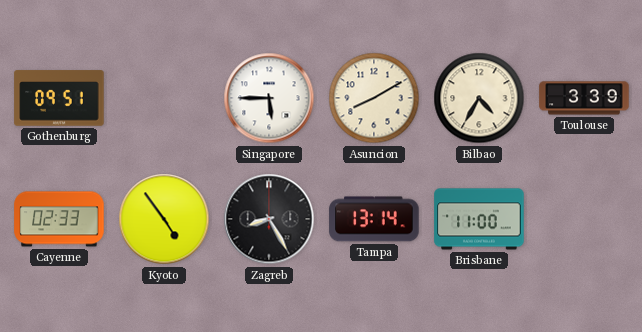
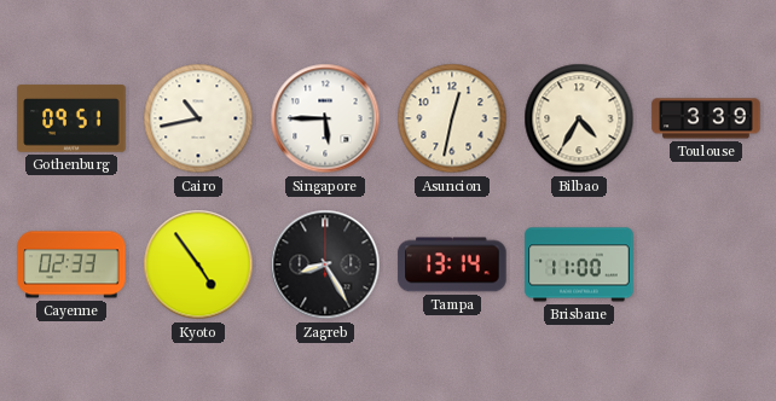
Cairo: none -> 10:43 (198, 118)
Asuncion: 8:10 -> 12:32 (452, 118)
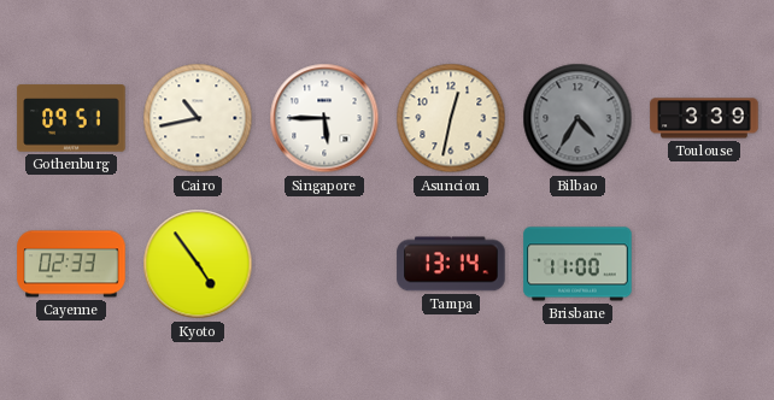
Bilbao dial: cream -> grey (577, 118)
Zagreb: 8:25 -> none (325, 265)
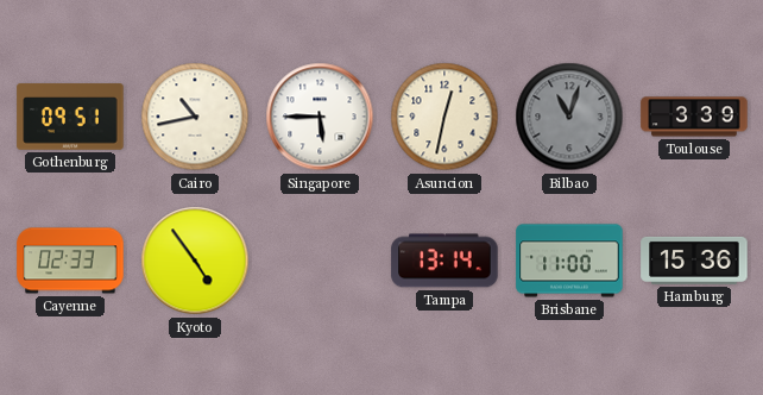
Bilbao: 4:35 -> 11:03 (569, 117)
Hamburg: none -> 15:36 (694, 261)
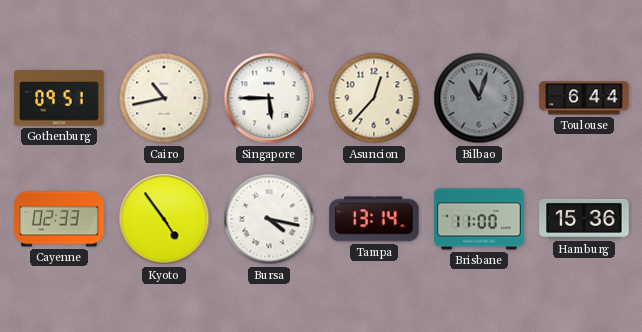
Asuncion: 12:32 -> 12:37 (374, 98)
Toulouse: 3:39 -> 6:44 (584, 98)
Bursa: none -> 4:17 (269, 219)
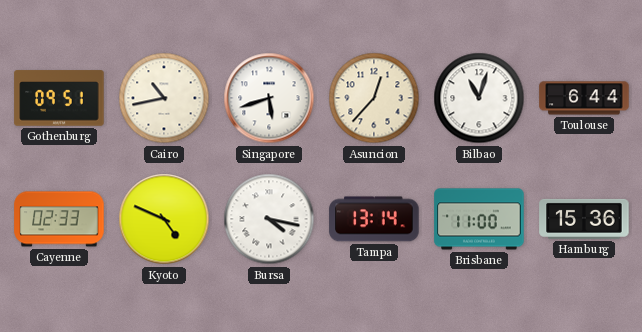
Singapore: 5:45 -> 5:42 (269, 98)
Bilbao dial: grey -> white (479, 98)
Kyoto: 4:54 -> 4:49 (164, 219)
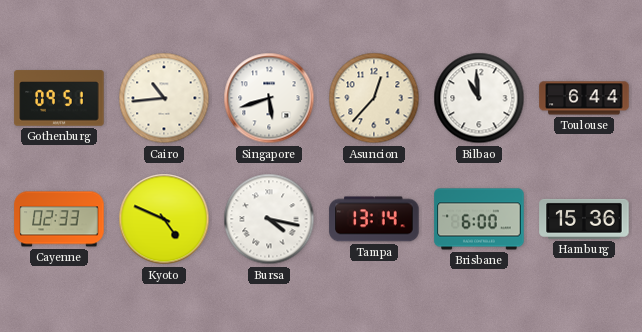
Cairo: 10:43 -> 10:44 (164, 98)
Bilbao: 11:03 -> 10:59 (479, 98)
Brisbane: 11:00 -> 6:00 (479, 219)
